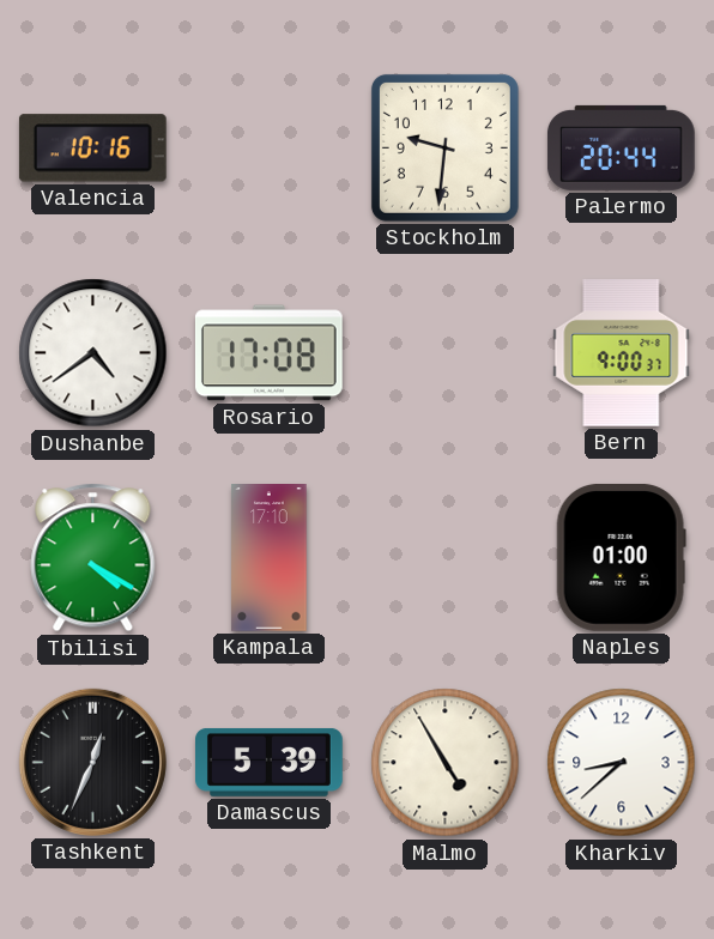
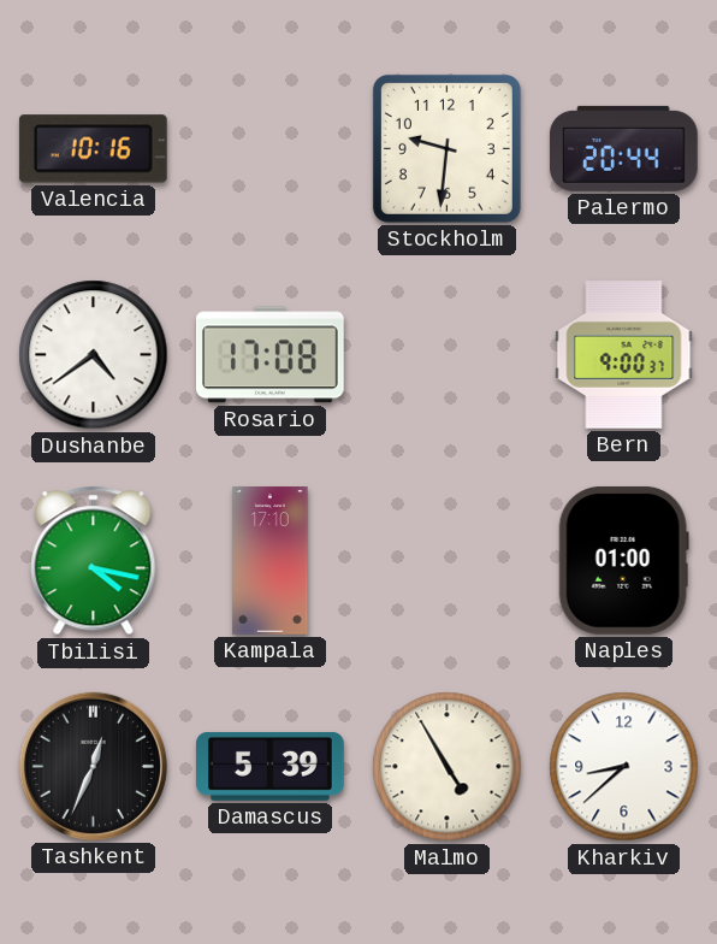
Tbilisi: 4:20 -> 4:17 (94, 561)
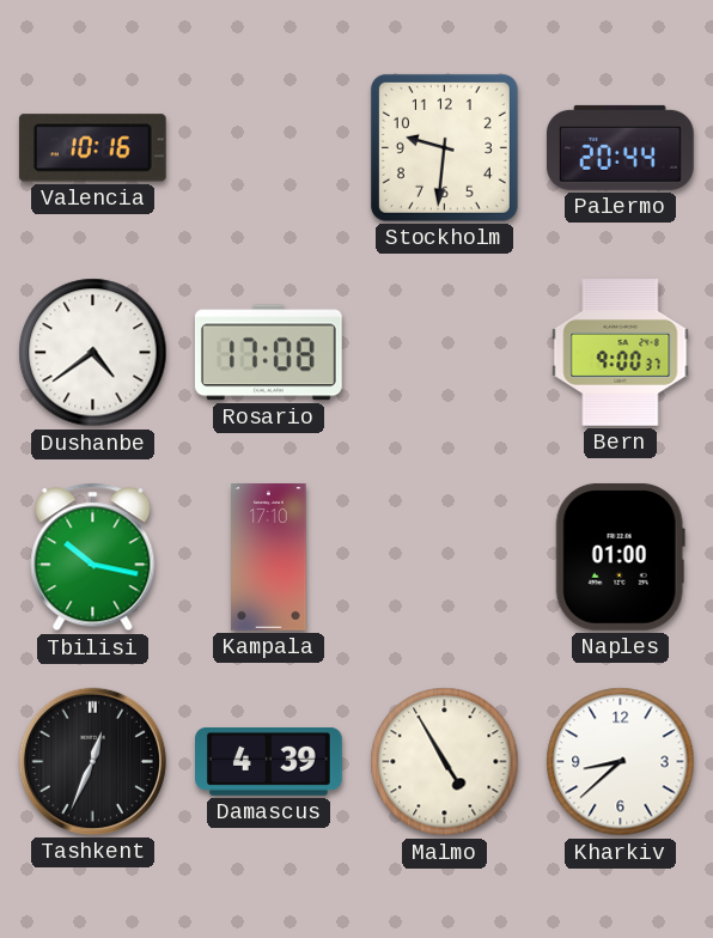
Tbilisi: 4:17 -> 10:17 (93, 558)
Damascus: 5:39 -> 4:39 (269, 761)
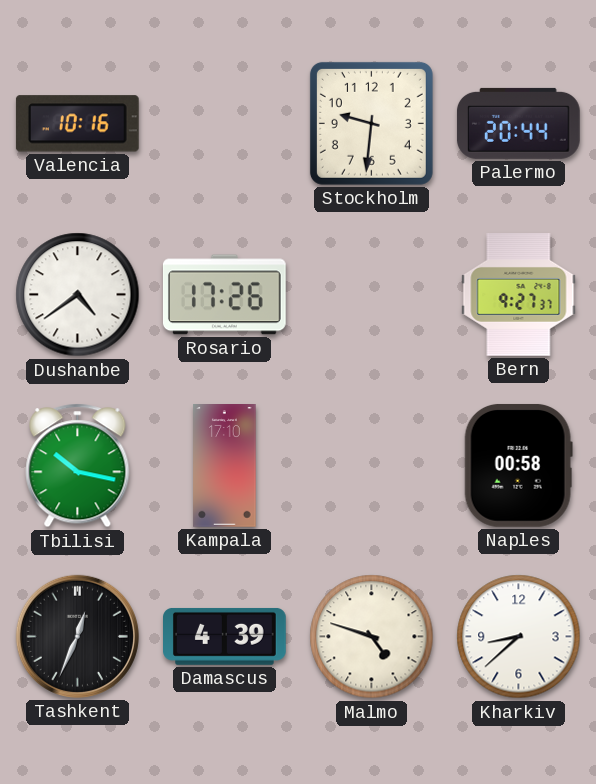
Rosario: 17:08 -> 17:26 (224, 295)
Bern: 9:00 -> 9:27 (519, 295)
Naples: 01:00 -> 00:58 (518, 465)
Malmo: 4:55 -> 4:48 (372, 637)
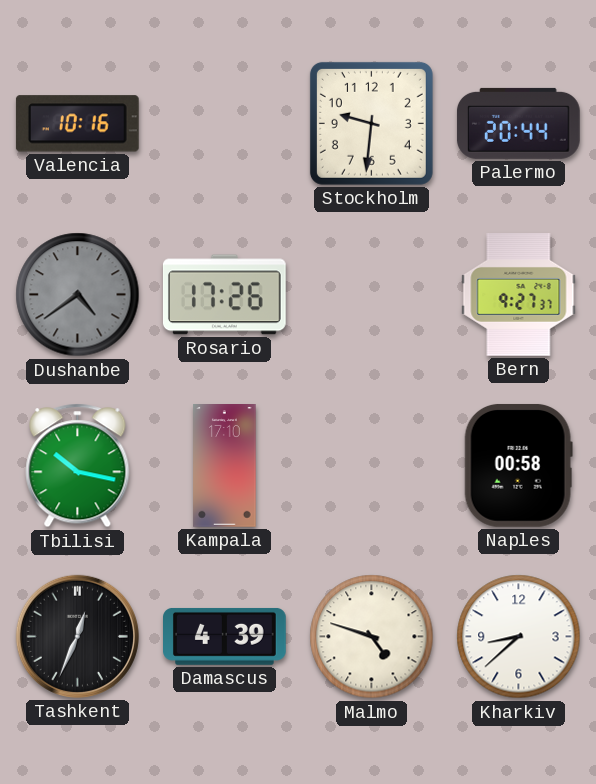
Dushanbe dial: white -> grey (78, 295)
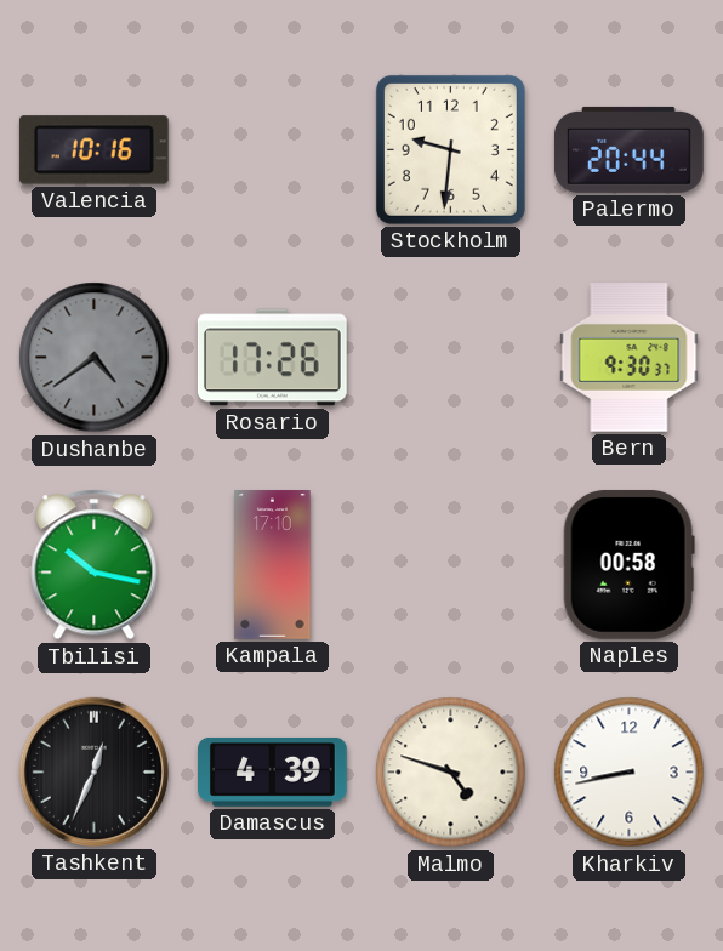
Bern: 9:27 -> 9:30 (630, 358)
Kharkiv: 8:38 -> 8:43 (630, 773)
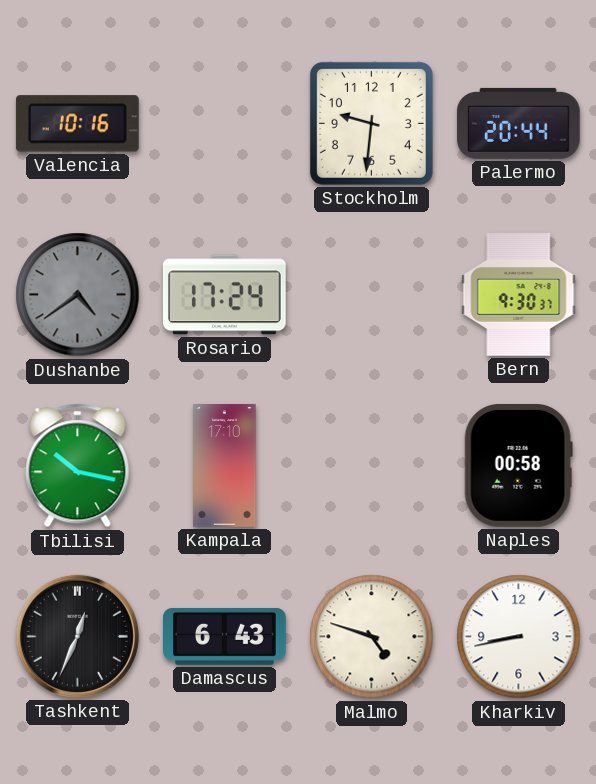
Rosario: 17:26 -> 17:24 (224, 295)
Damascus: 4:39 -> 6:43 (225, 636)
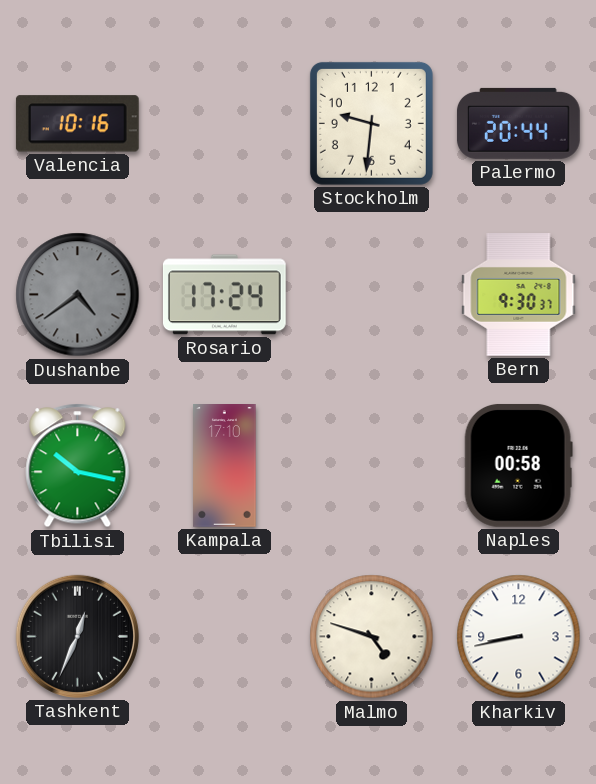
Damascus: 6:43 -> none (225, 636)
